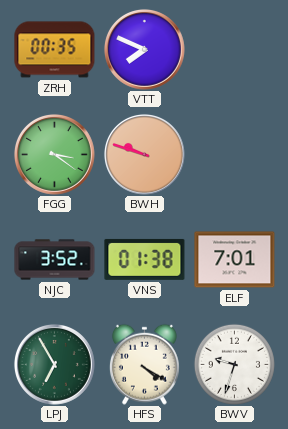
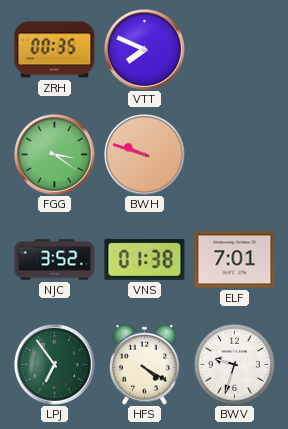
LPJ: 6:55 -> 6:54 (54, 364)
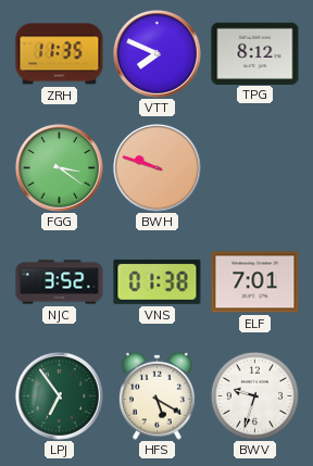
ZRH: 00:35 -> 11:35 (60, 54)
TPG: none -> 8:12 (255, 53)
HFS: 4:20 -> 5:20 (156, 395)
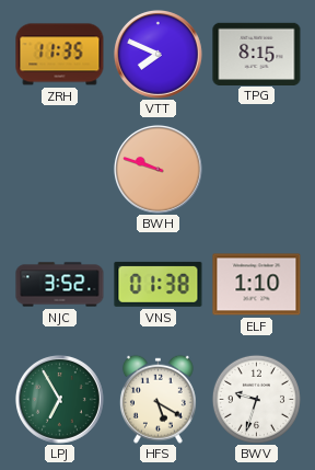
TPG: 8:12 -> 8:15 (257, 54)
FGG: 3:21 -> none (59, 167)
ELF: 7:01 -> 1:10 (257, 285)
LPJ: 6:54 -> 6:55 (59, 399)
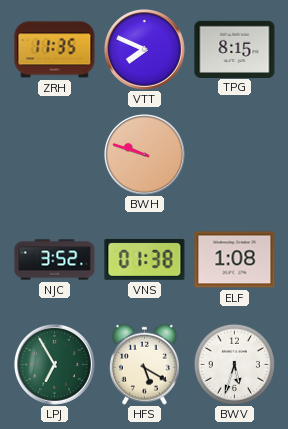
ELF: 1:10 -> 1:08 (235, 260)
BWV: 9:33 -> 5:33 (234, 364)
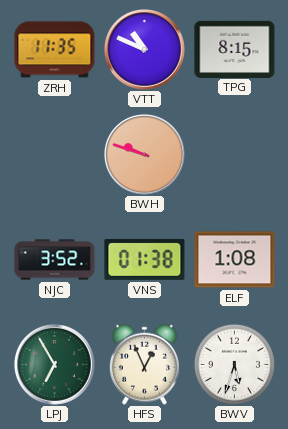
VTT: 7:49 -> 10:49 (144, 49)
HFS: 5:20 -> 12:56 (144, 364)
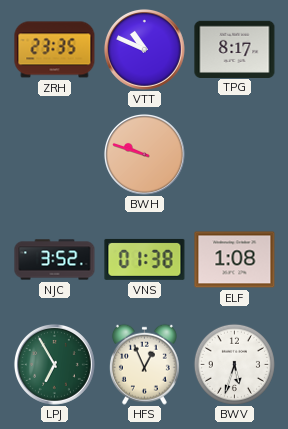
ZRH: 11:35 -> 23:35 (55, 50)
TPG: 8:15 -> 8:17 (235, 49)
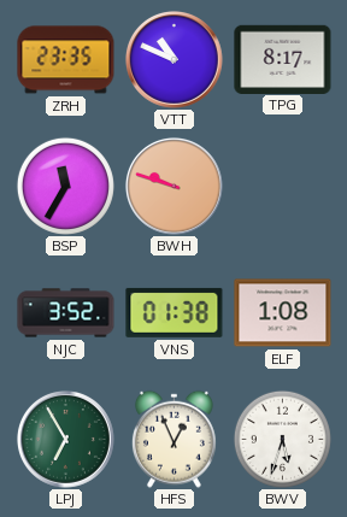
BSP: none -> 11:35 (65, 186)
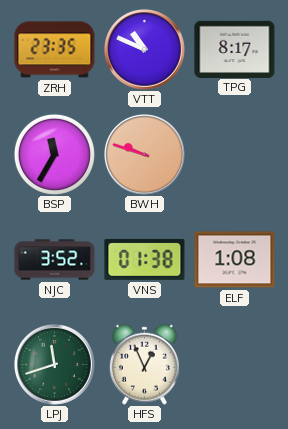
LPJ: 6:55 -> 11:42 (54, 364)
BWV: 5:33 -> none (282, 439)
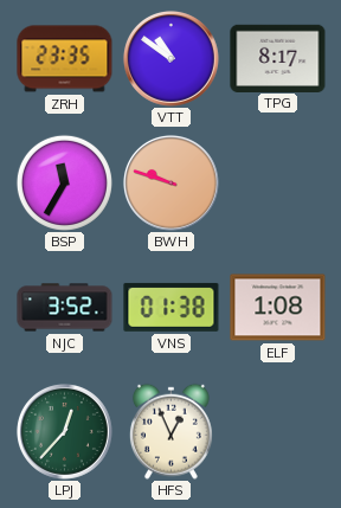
VTT: 10:49 -> 10:51 (170, 58)
LPJ: 11:42 -> 12:37 (64, 431)
